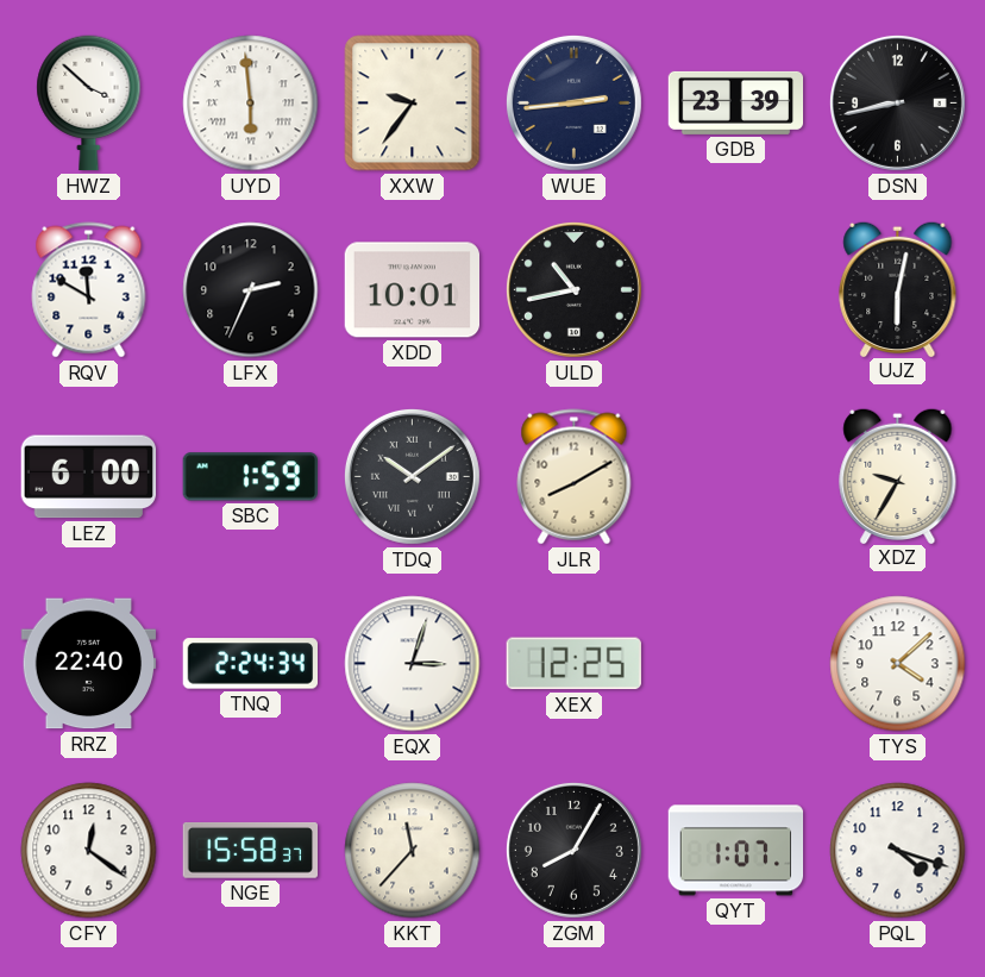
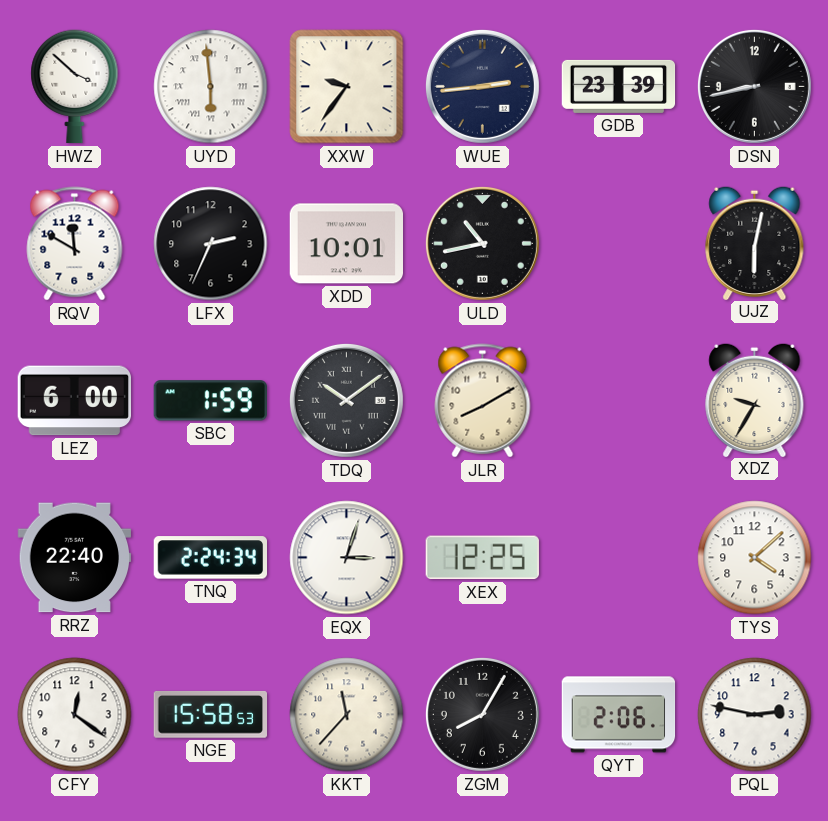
NGE: 15:58:37 -> 15:58:53 (210, 715)
QYT: 1:07 -> 2:06 (619, 715)
PQL: 4:18 -> 2:47 (755, 715)
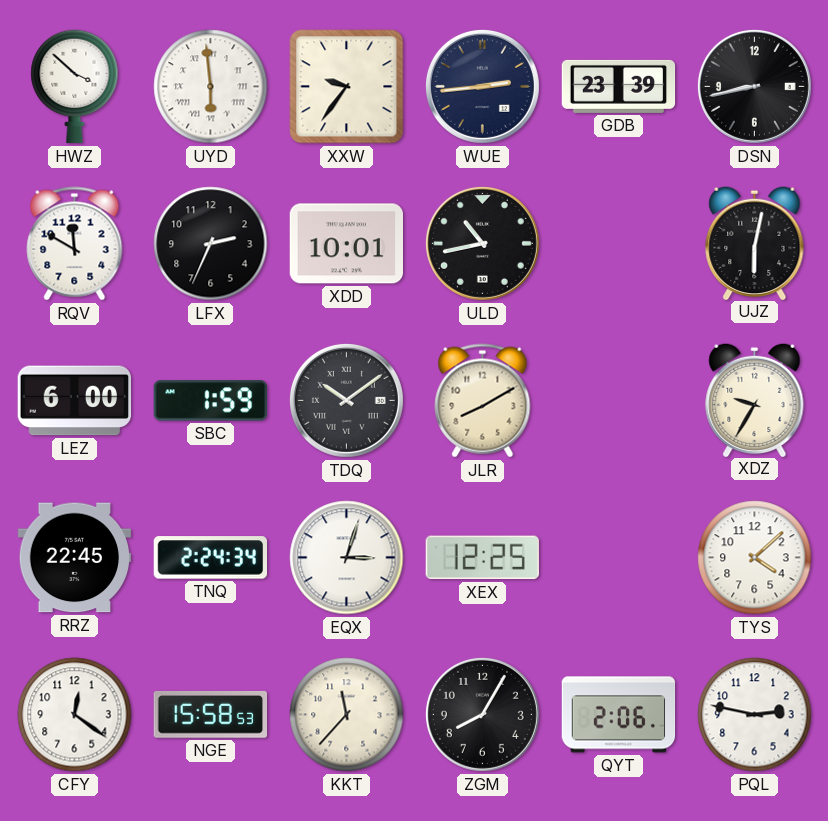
RRZ: 22:40 -> 22:45 (75, 558)
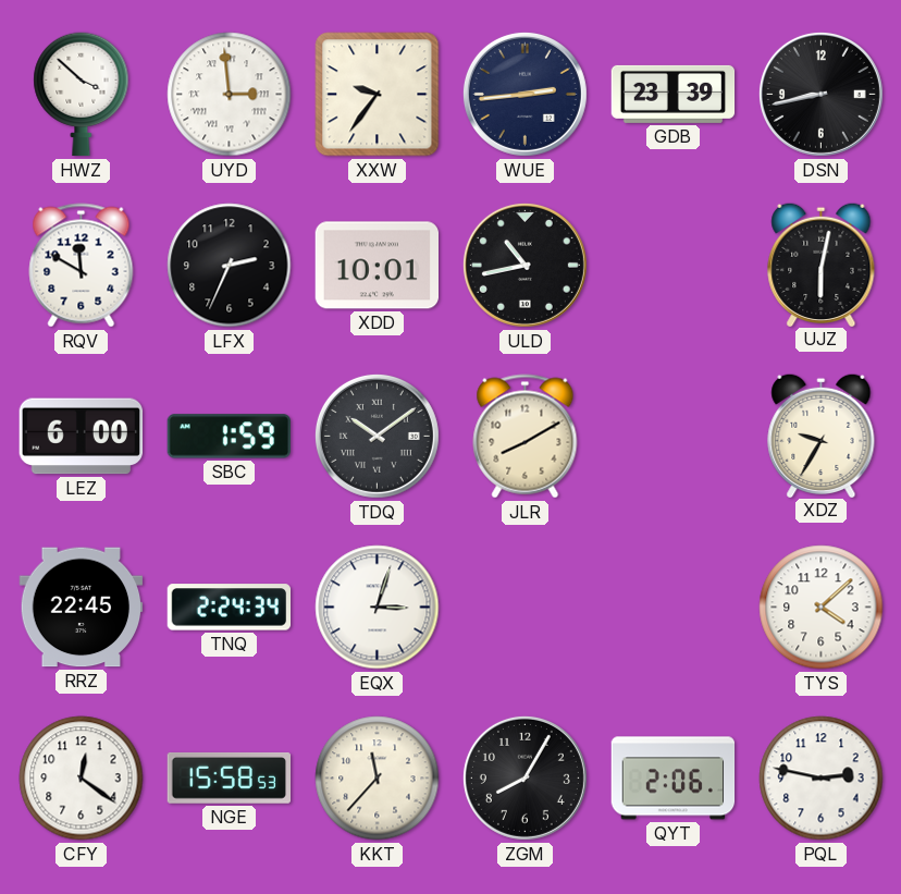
UYD: 5:59 -> 2:59 (230, 95)
XEX: 12:25 -> none (482, 558)
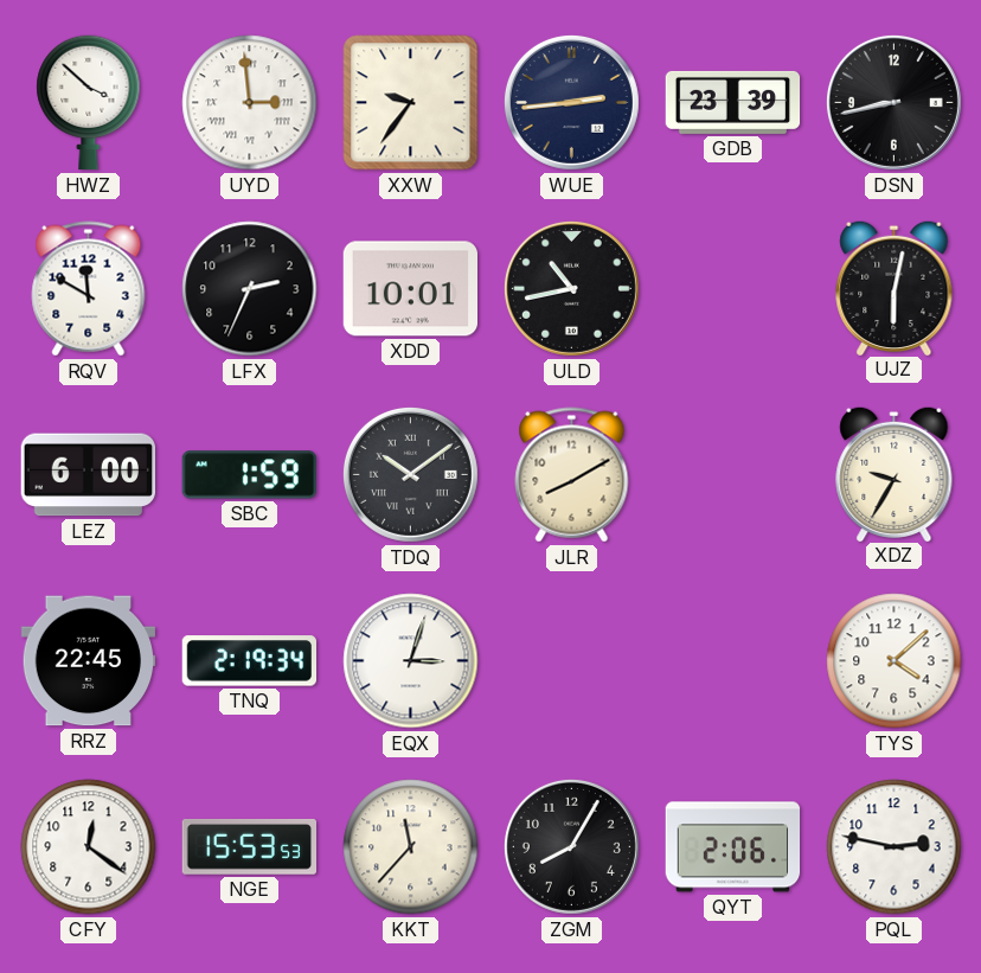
TNQ: 2:24 -> 2:19 (249, 661)
NGE: 15:58 -> 15:53 (249, 847)
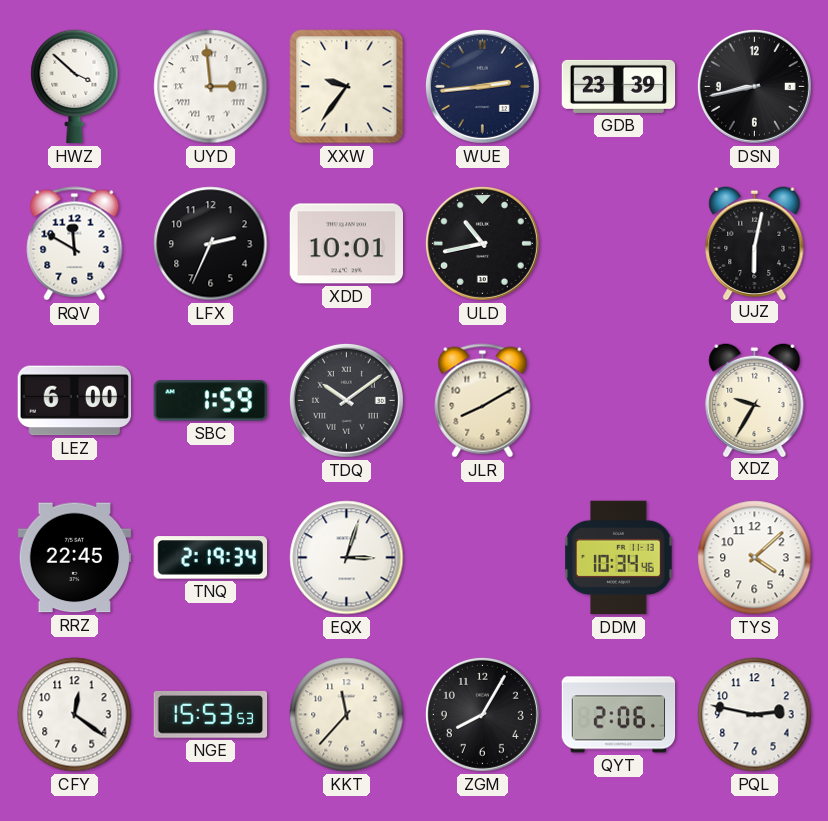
DDM: none -> 10:34 (619, 558)
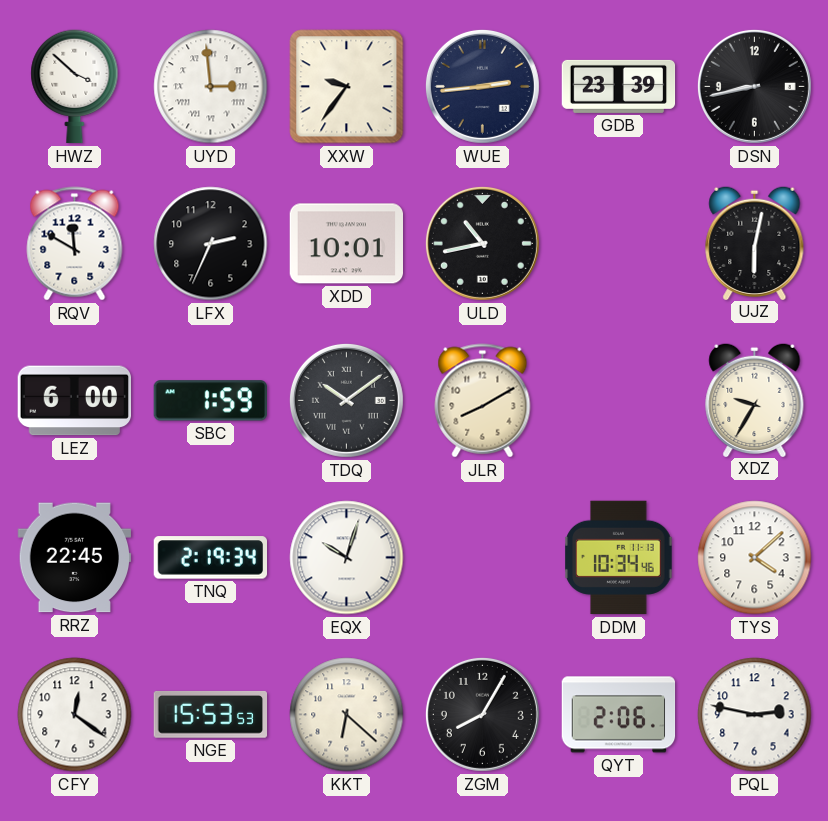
EQX: 3:03 -> 10:03 (347, 558)
KKT: 11:37 -> 6:22 (347, 715)
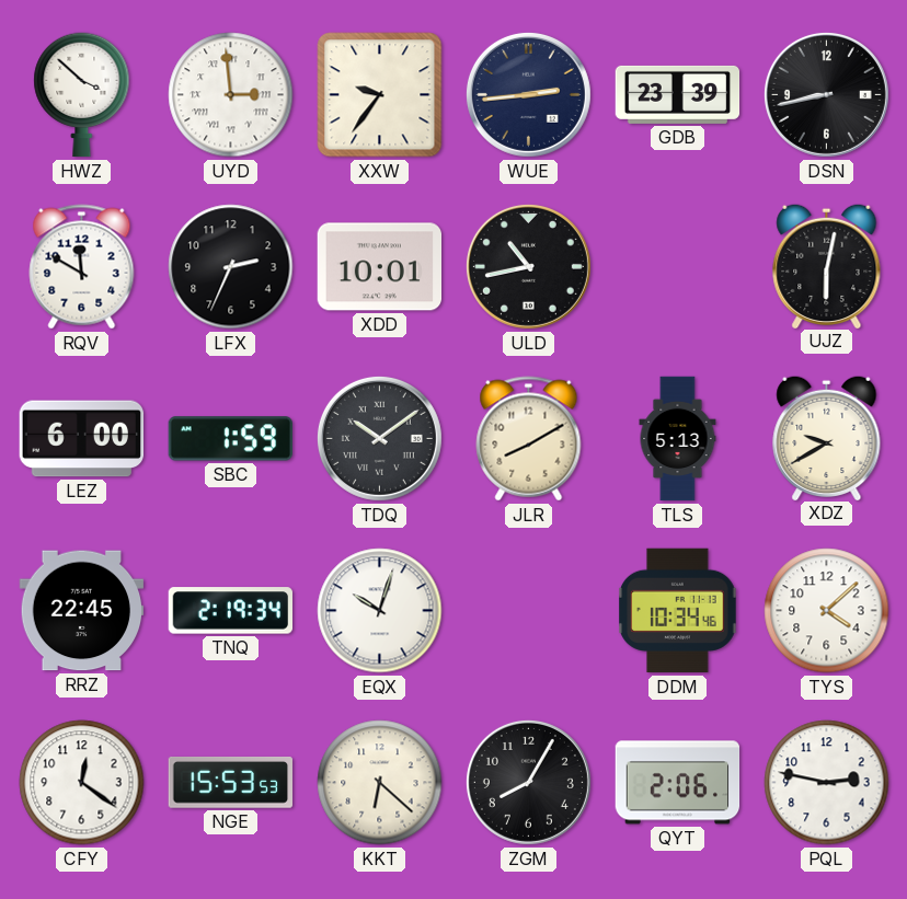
TLS: none -> 5:13 (678, 439)
XDZ: 9:35 -> 9:40 (827, 437)
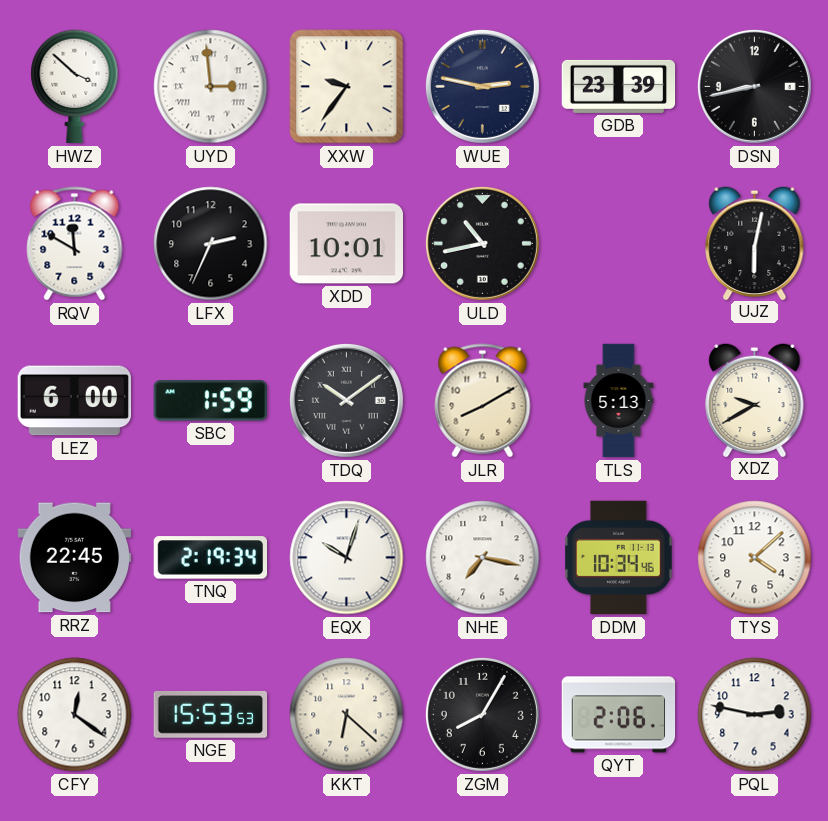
WUE: 2:44 -> 2:47 (482, 86)
NHE: none -> 7:17 (483, 558)
